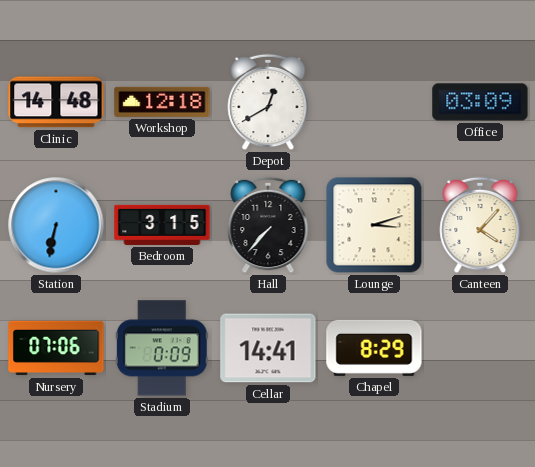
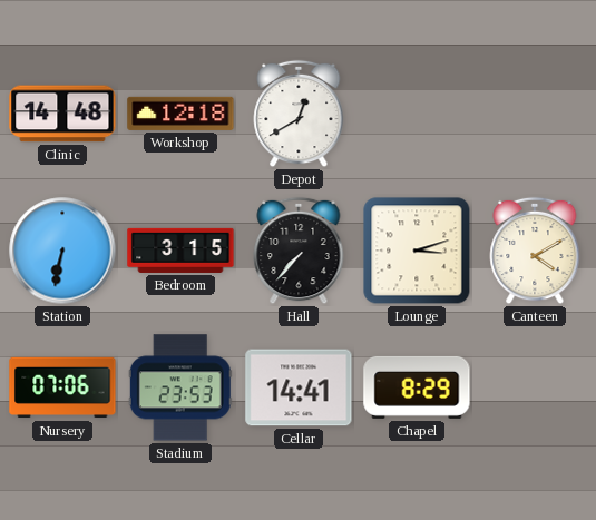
Office: 03:09 -> none (480, 102)
Canteen: 4:07 -> 4:10 (535, 251)
Stadium: 0:09 -> 23:53 (180, 387)
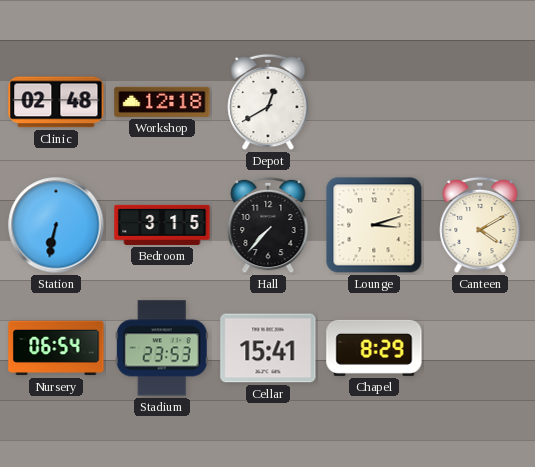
Clinic: 14:48 -> 02:48 (56, 102)
Nursery: 07:06 -> 06:54 (56, 348)
Cellar: 14:41 -> 15:41 (268, 348)
